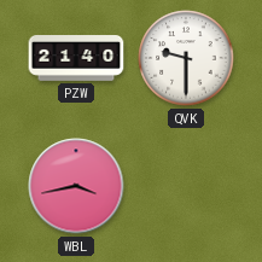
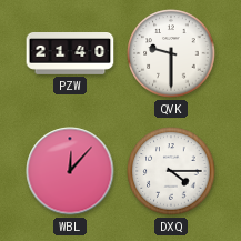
WBL: 3:43 -> 12:07 (70, 171)
DXQ: none -> 4:15 (171, 171)
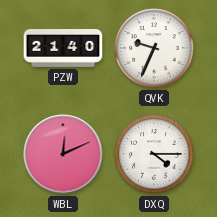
QVK: 9:30 -> 9:34 (154, 48)
WBL: 12:07 -> 12:11 (63, 154)
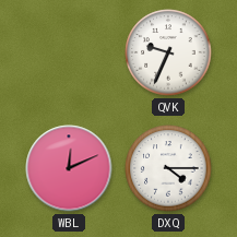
PZW: 21:40 -> none (63, 49)
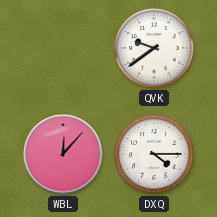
QVK: 9:34 -> 9:39 (154, 48)
WBL: 12:11 -> 12:07 (63, 154)
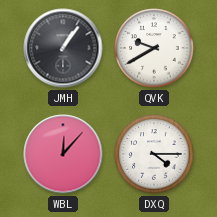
JMH: none -> 1:06 (63, 48)
QVK: 9:39 -> 9:40 (154, 48)
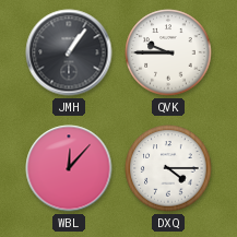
QVK: 9:40 -> 9:45 (168, 52)
